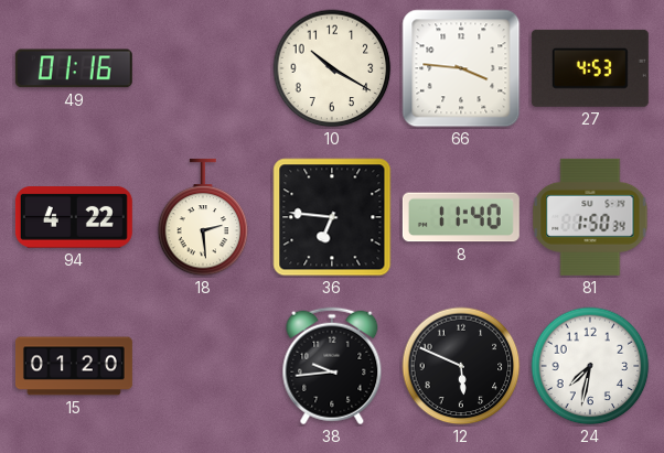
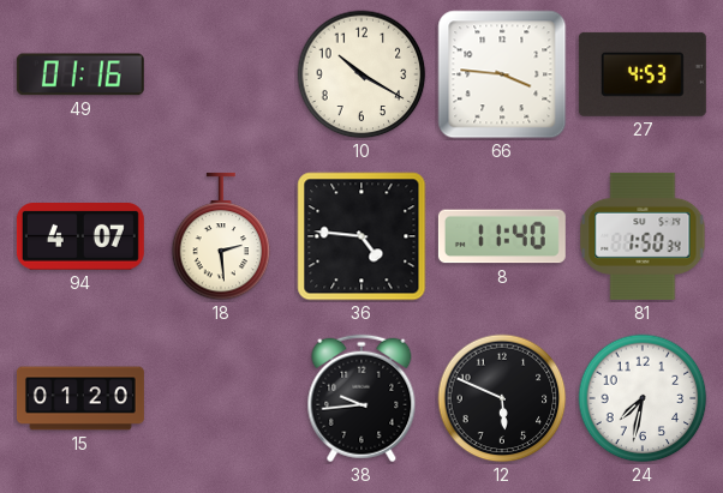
94: 4:22 -> 4:07 (80, 238)
36: 6:46 -> 4:46 (361, 236)
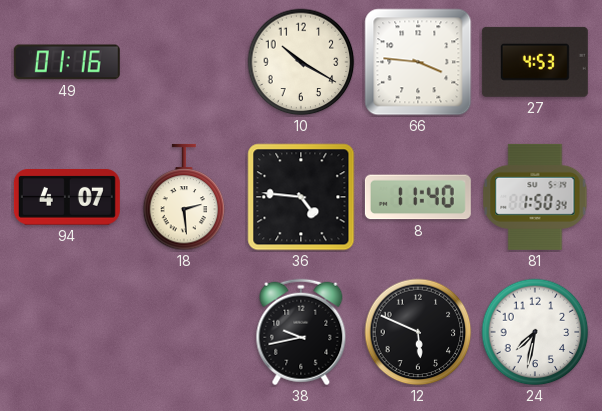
15: 01:20 -> none (80, 398)
38: 9:44 -> 9:43 (301, 332)
